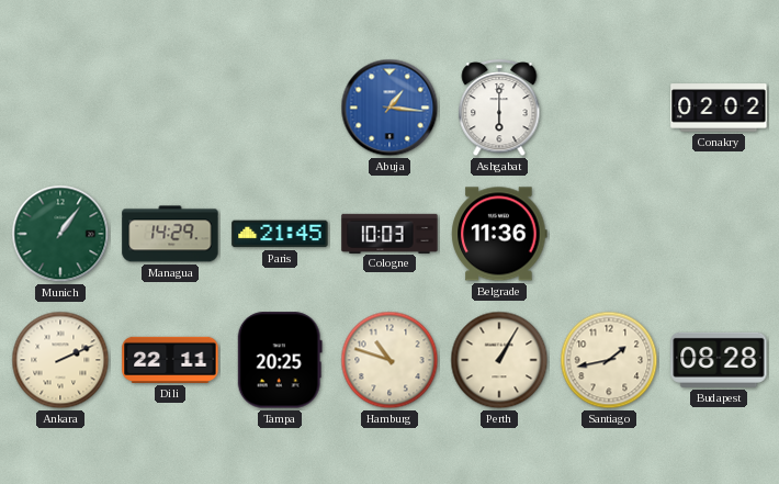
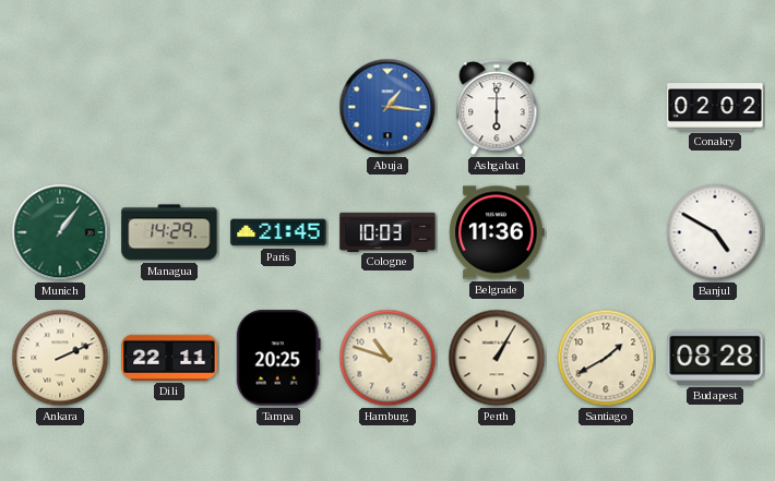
Banjul: none -> 4:50 (715, 232)
Santiago: 1:43 -> 1:40 (606, 358)
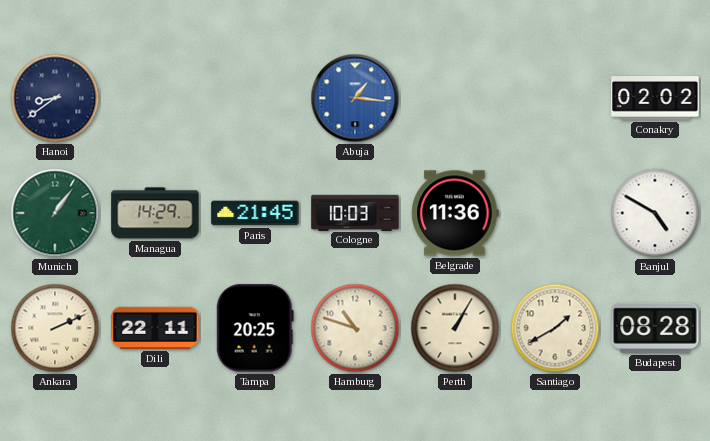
Hanoi: none -> 8:39 (55, 98)
Ashgabat: 6:00 -> none (497, 108)
